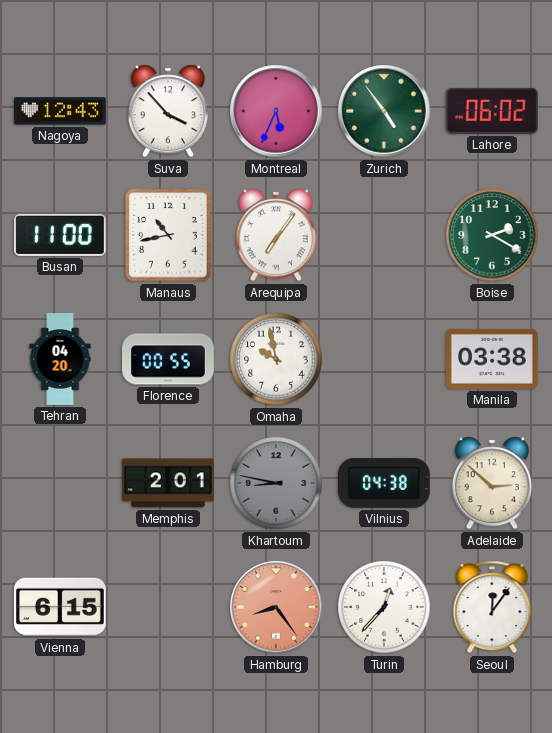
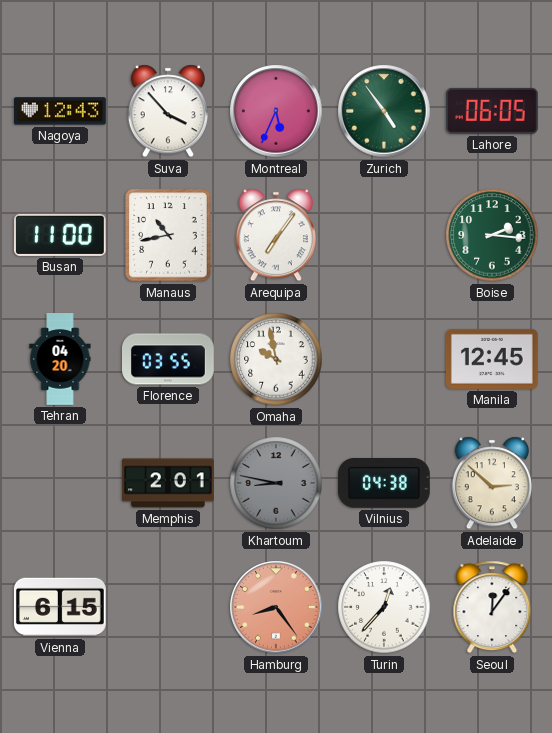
Lahore: 06:02 -> 06:05 (492, 111)
Boise: 2:20 -> 2:16 (492, 235)
Florence: 00:55 -> 03:55 (169, 359)
Manila: 03:38 -> 12:45 (492, 359)
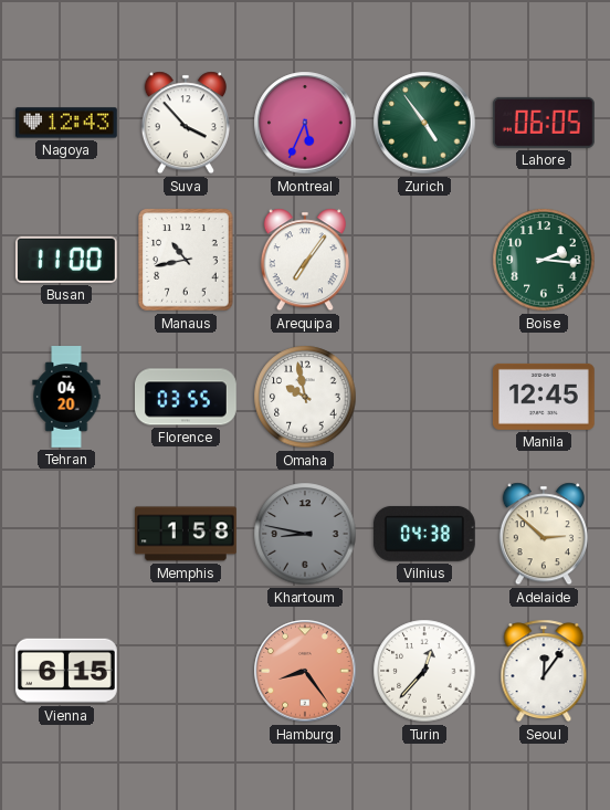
Memphis: 2:01 -> 1:58 (187, 534)
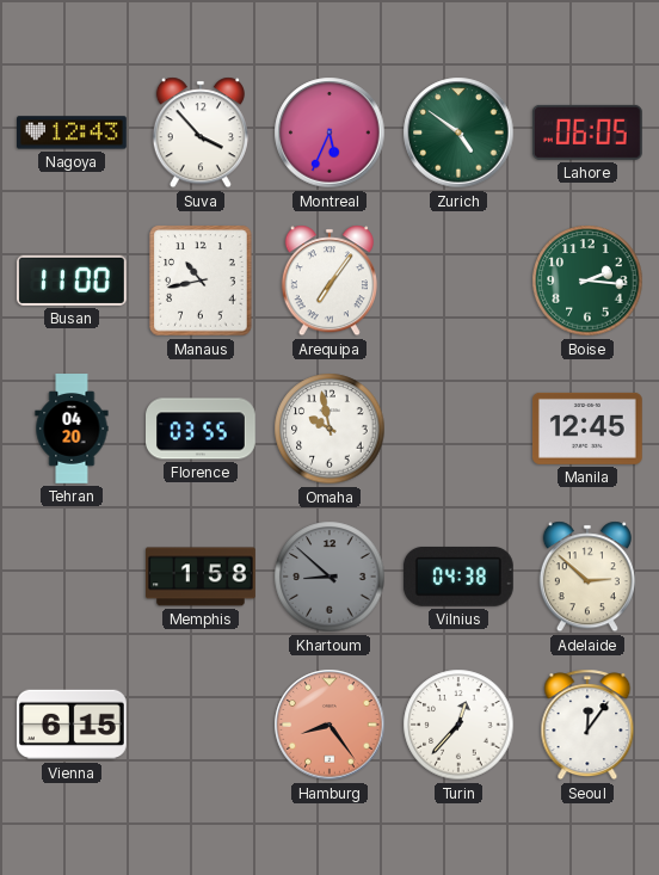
Zurich: 4:54 -> 4:51 (458, 133)
Khartoum: 8:47 -> 8:52 (329, 577)
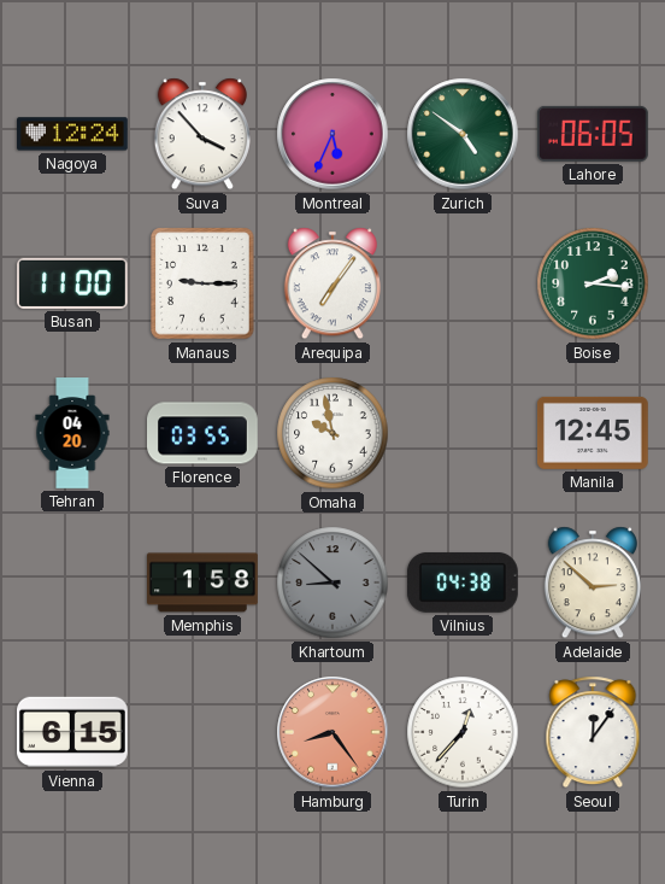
Nagoya: 12:43 -> 12:24 (73, 134)
Manaus: 10:43 -> 9:15 (202, 283)
